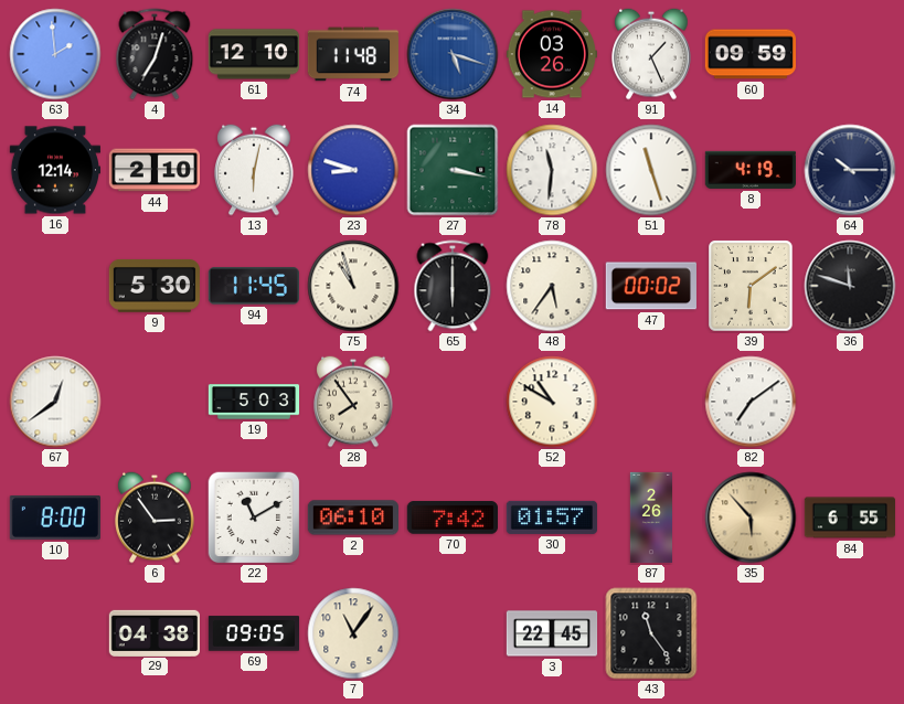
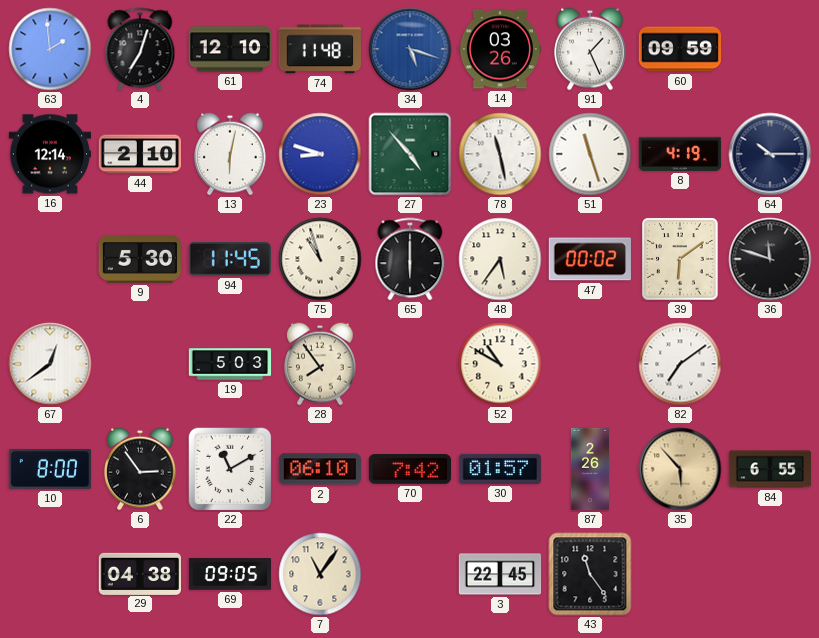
27: 3:17 -> 4:53 (410, 154)
78: 11:31 -> 11:28 (500, 154)
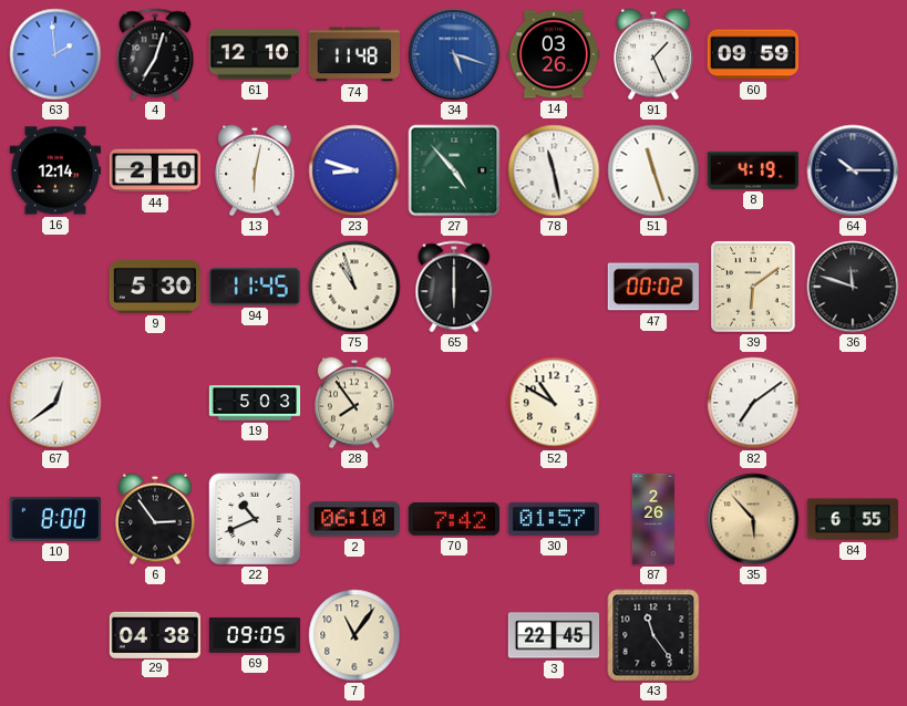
48: 5:36 -> none (500, 259)
22: 11:10 -> 10:41 (255, 519)
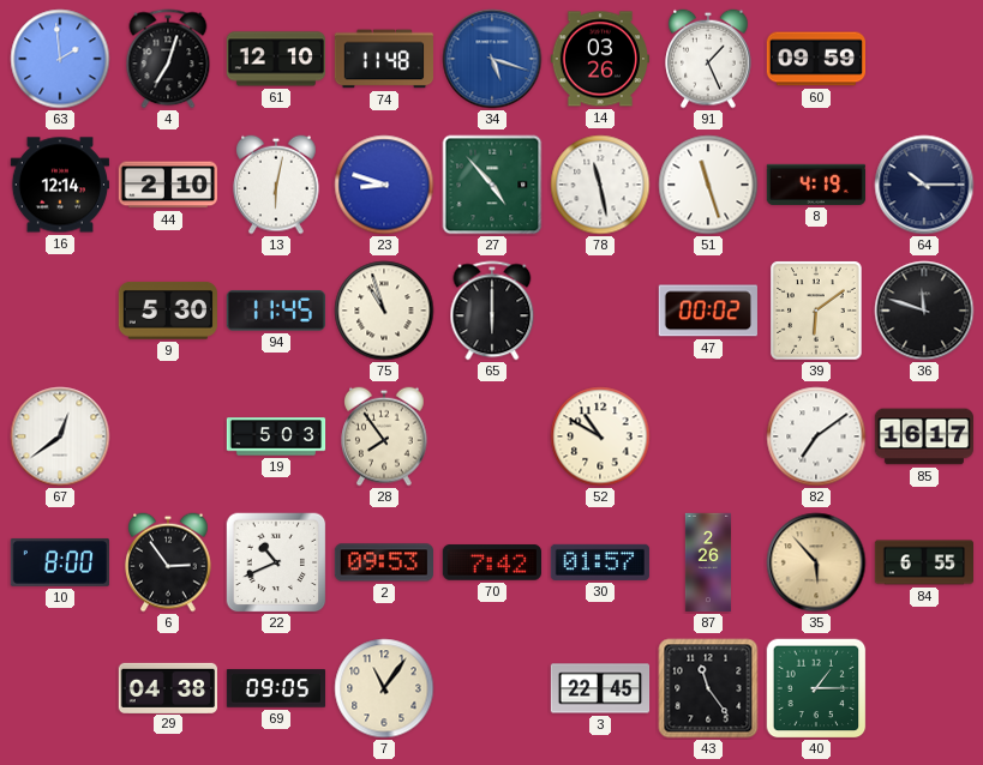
85: none -> 16:17 (923, 436)
2: 06:10 -> 09:53 (383, 562)
40: none -> 1:15 (816, 688)
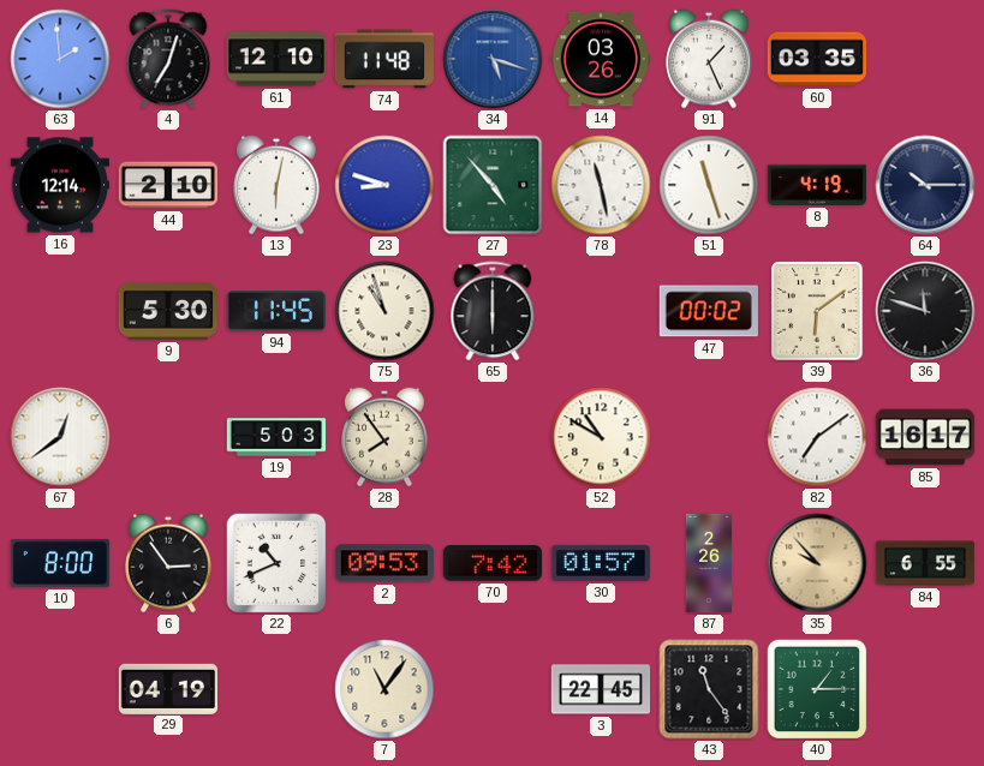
60: 09:59 -> 03:35 (816, 59)
35: 5:53 -> 9:53 (817, 563)
29: 04:38 -> 04:19 (167, 688)
69: 09:05 -> none (276, 688)
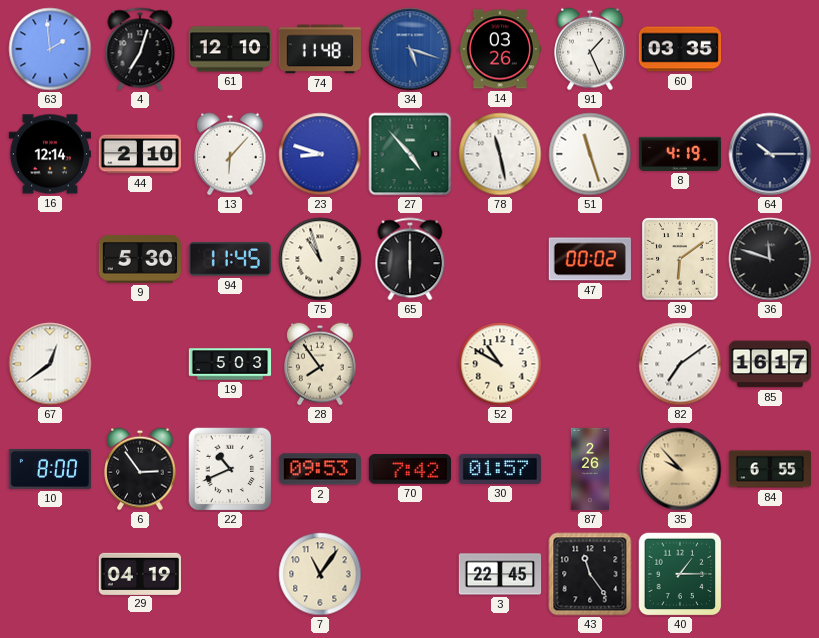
13: 6:02 -> 6:07 (230, 154)
